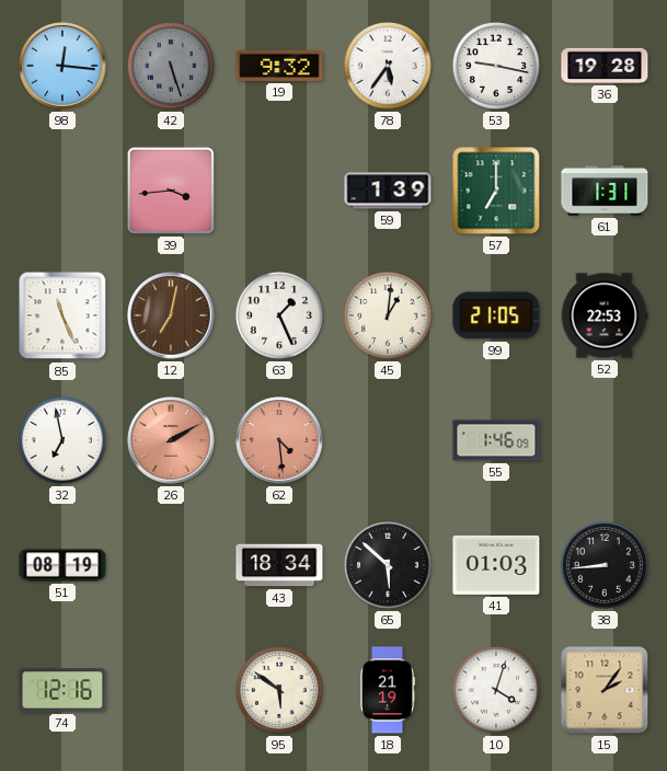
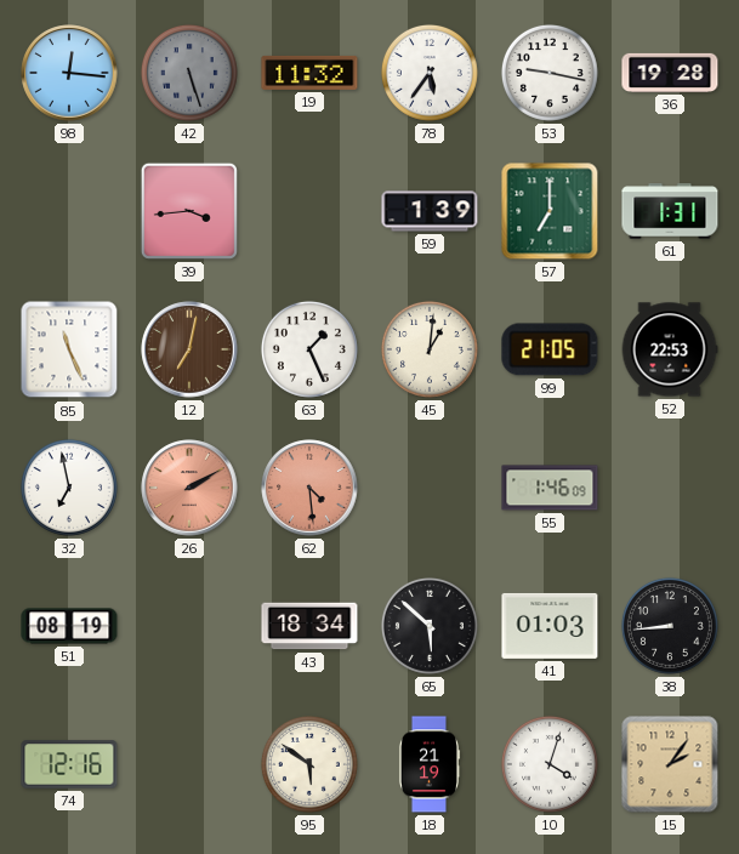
19: 9:32 -> 11:32 (309, 73)
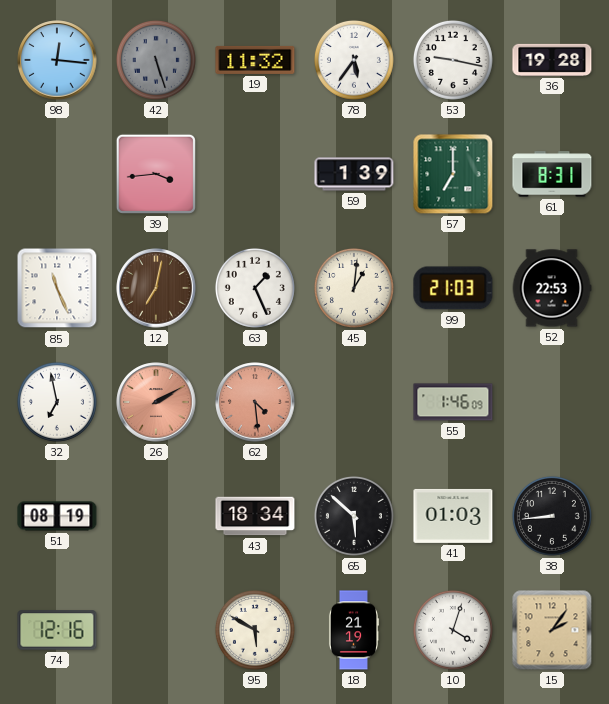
61: 1:31 -> 8:31 (552, 174)
99: 21:05 -> 21:03 (453, 288)
95: 5:51 -> 5:50 (255, 630)
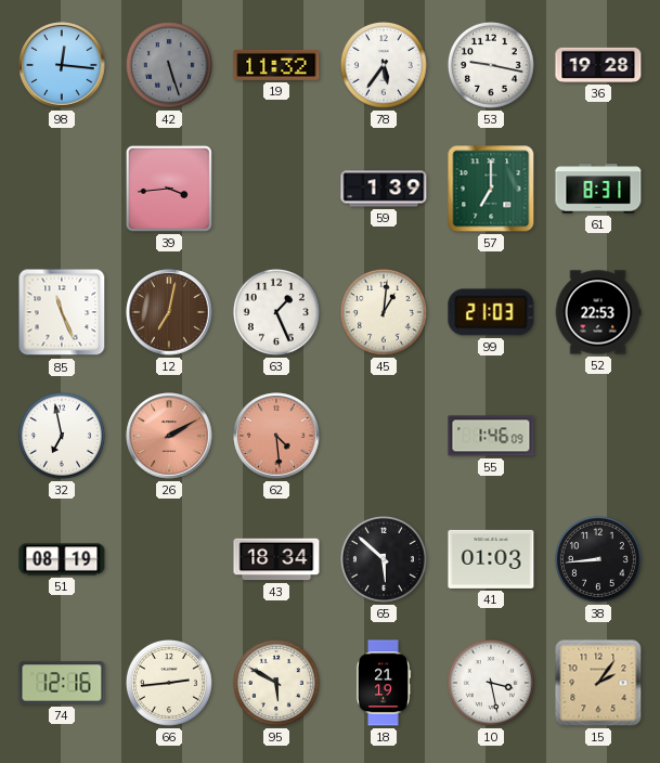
66: none -> 2:44 (169, 683)
10: 4:03 -> 3:28 (491, 683)
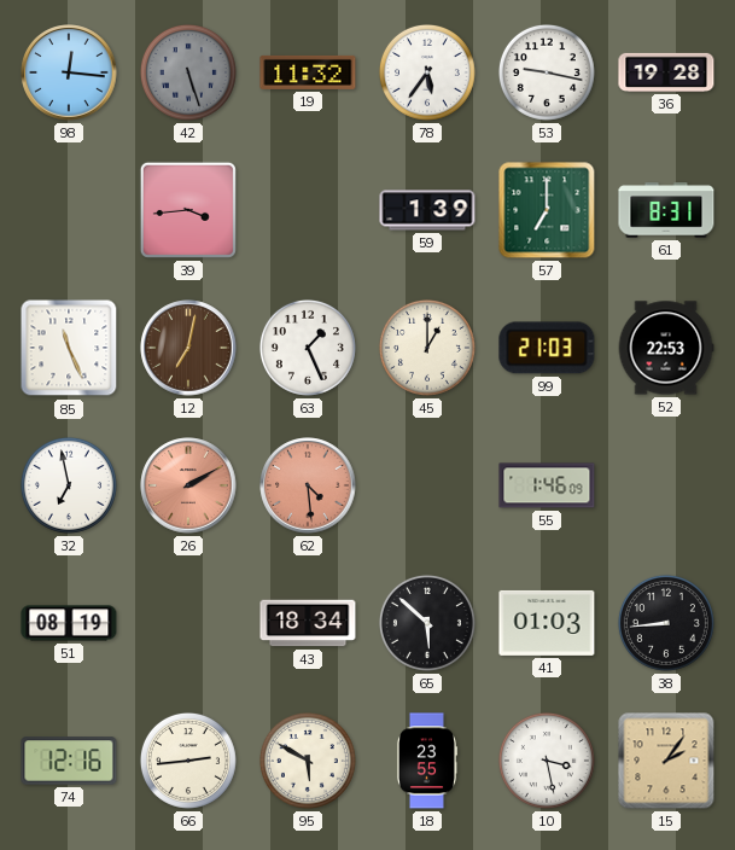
45: 1:01 -> 1:00 (427, 348)
18: 21:19 -> 23:55 (427, 761)
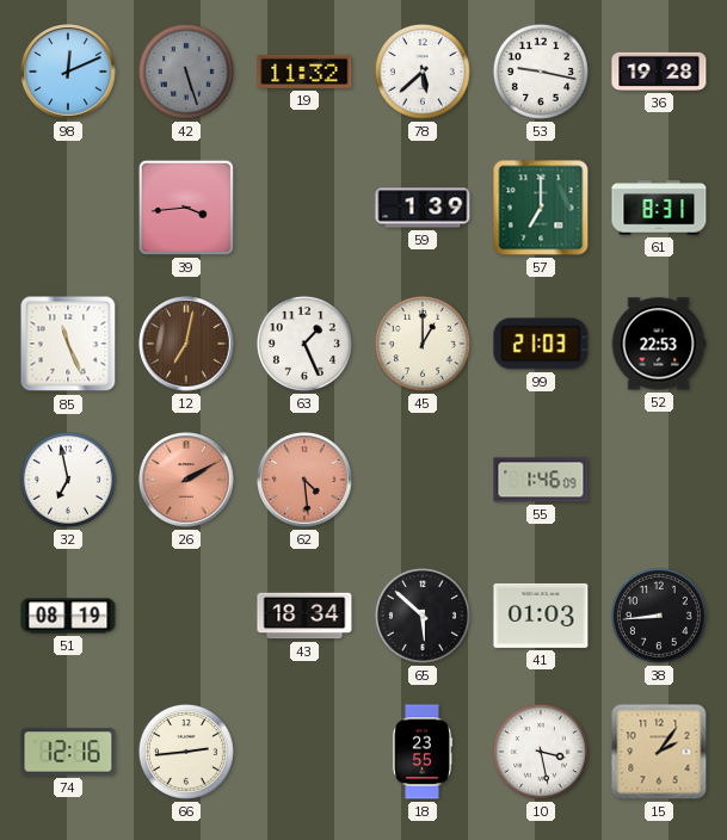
98: 12:16 -> 12:11 (68, 72)
78: 5:36 -> 5:38 (423, 72)
95: 5:50 -> none (308, 761)
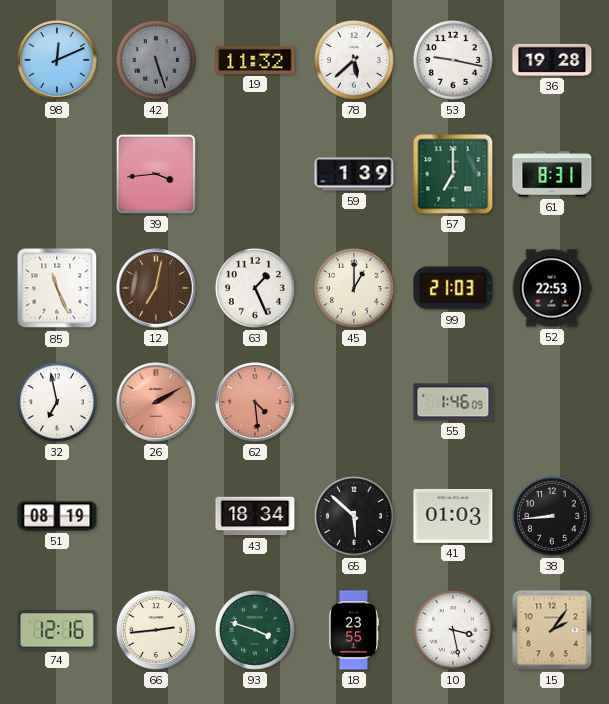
93: none -> 3:48 (255, 630)
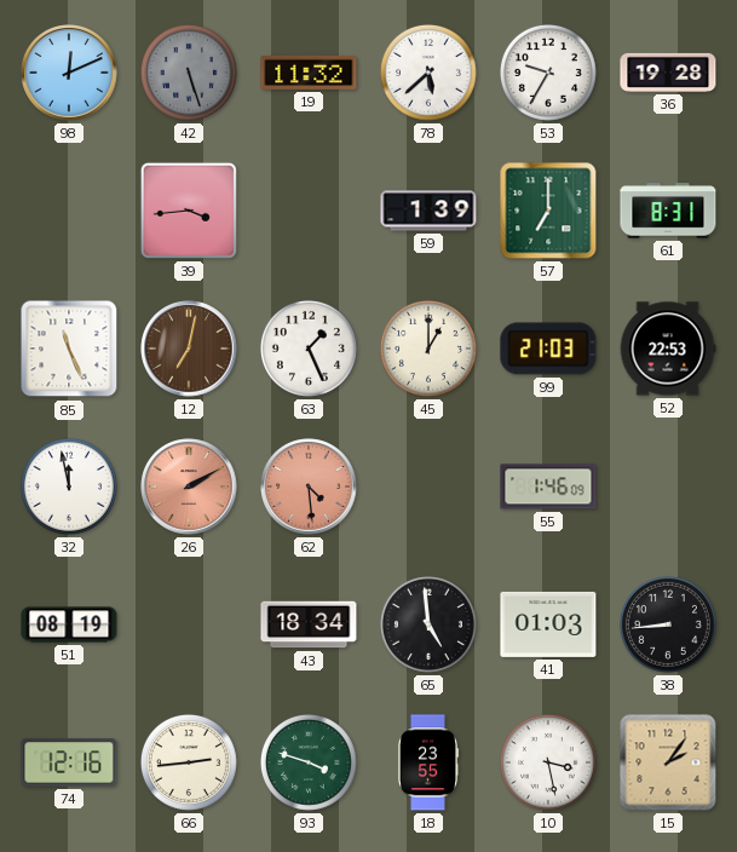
53: 9:17 -> 9:35 (548, 73)
32: 6:58 -> 11:58 (69, 487)
65: 5:52 -> 4:59 (428, 624)
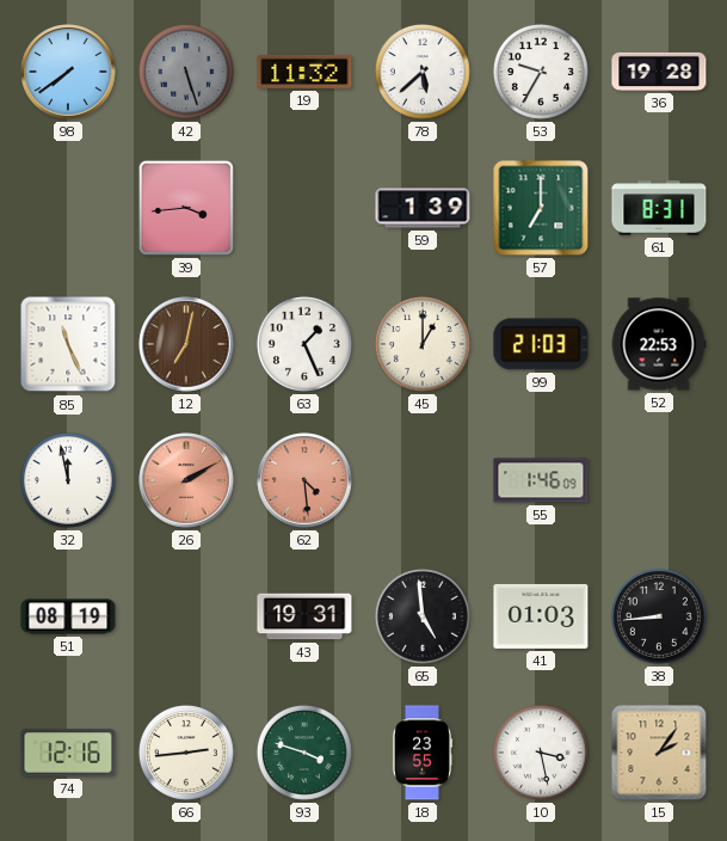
98: 12:11 -> 7:39 (68, 72)
43: 18:34 -> 19:31 (304, 616)
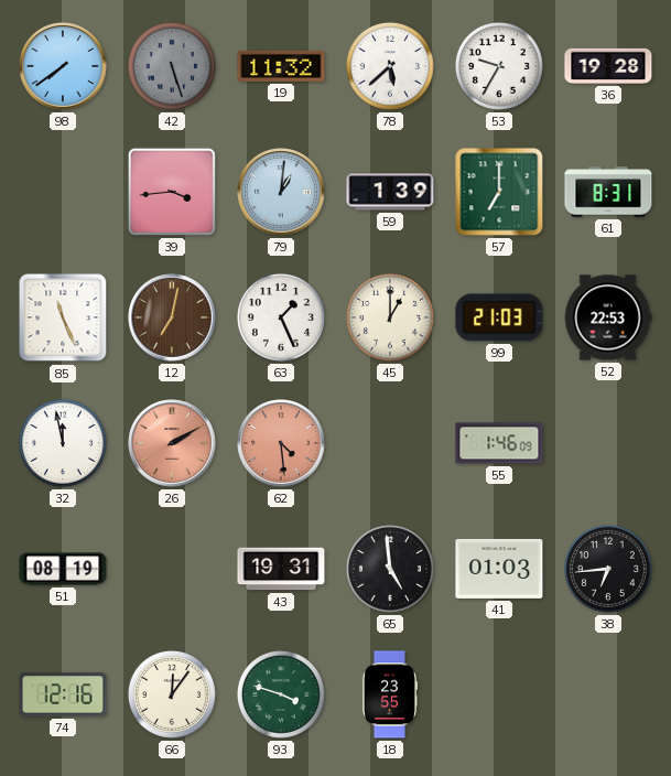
79: none -> 1:01 (281, 192)
38: 8:44 -> 6:44 (608, 569)
66: 2:44 -> 12:06 (172, 694)
10: 3:28 -> none (541, 753)
15: 2:06 -> none (659, 753)
